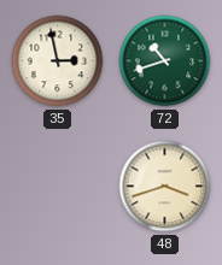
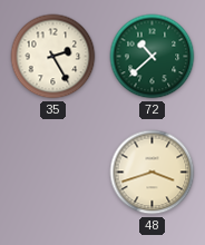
35: 2:58 -> 2:25 (53, 57)
72: 10:42 -> 10:38 (153, 57)
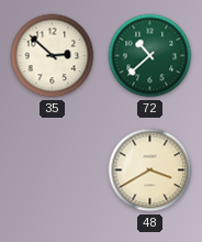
35: 2:25 -> 2:52 (53, 56)
48: 3:42 -> 3:40 (150, 170)
